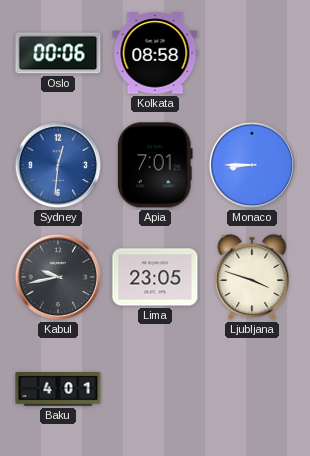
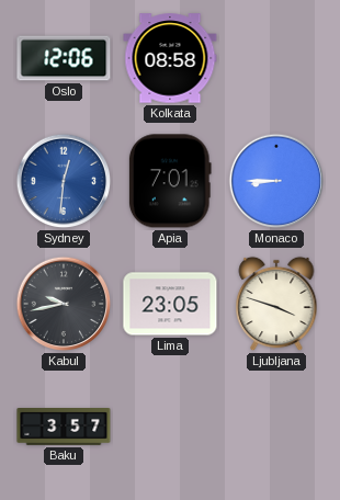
Oslo: 00:06 -> 12:06 (64, 58)
Baku: 4:01 -> 3:57 (64, 428)
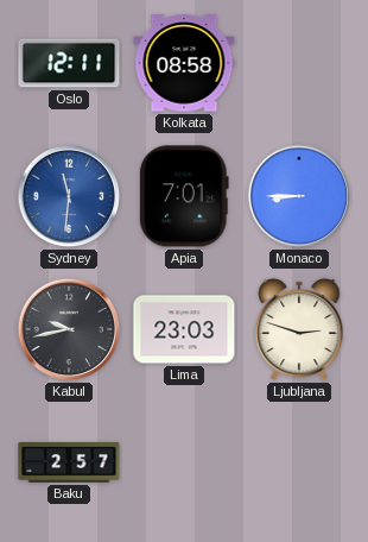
Oslo: 12:06 -> 12:11 (69, 63)
Sydney: 12:31 -> 11:31 (69, 196)
Lima: 23:05 -> 23:03 (184, 329)
Ljubljana: 3:48 -> 2:48 (299, 329)
Baku: 3:57 -> 2:57 (69, 464)
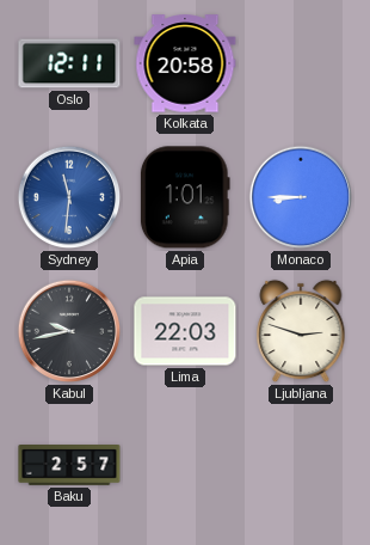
Kolkata: 08:58 -> 20:58 (185, 63)
Apia: 7:01 -> 1:01 (185, 197)
Lima: 23:03 -> 22:03 (185, 331)
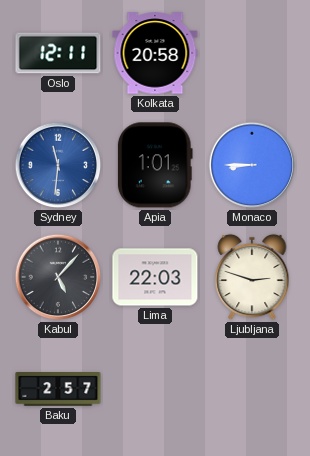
Kabul: 9:43 -> 5:07 (58, 277)
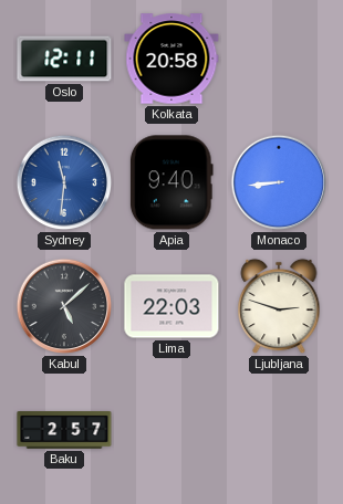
Apia: 1:01 -> 9:40 (171, 182)
Monaco: 8:45 -> 8:44 (279, 182)
Kabul: 5:07 -> 5:08 (64, 306)
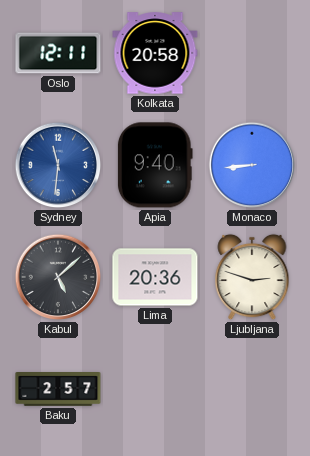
Lima: 22:03 -> 20:36 (155, 277)
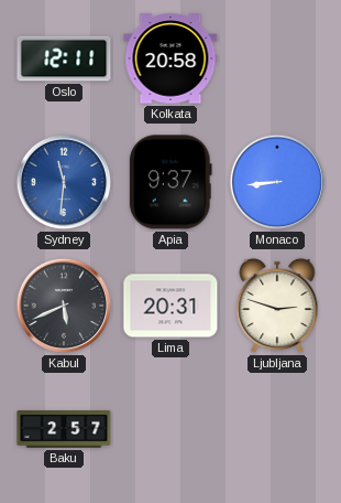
Apia: 9:40 -> 9:37 (170, 182)
Kabul: 5:08 -> 5:41 (64, 306)
Lima: 20:36 -> 20:31 (170, 306)
